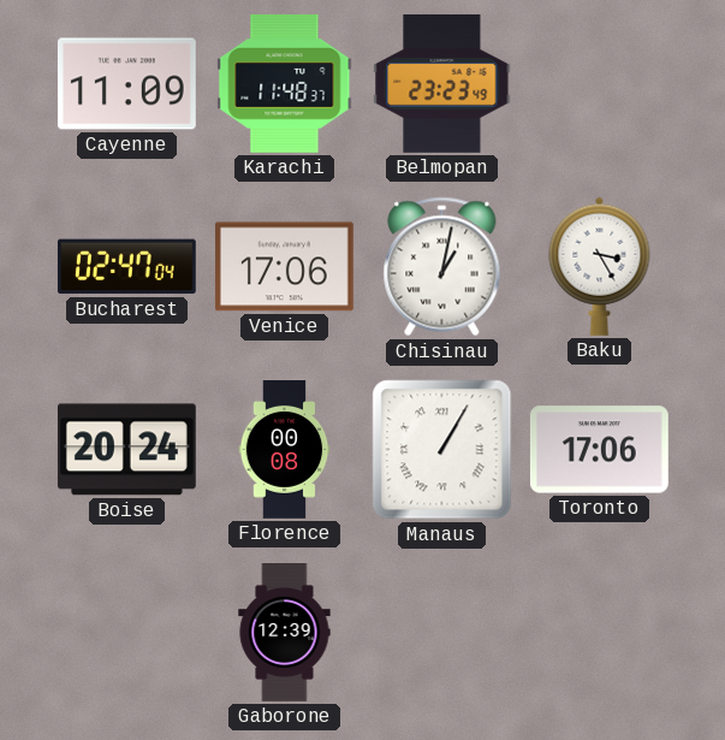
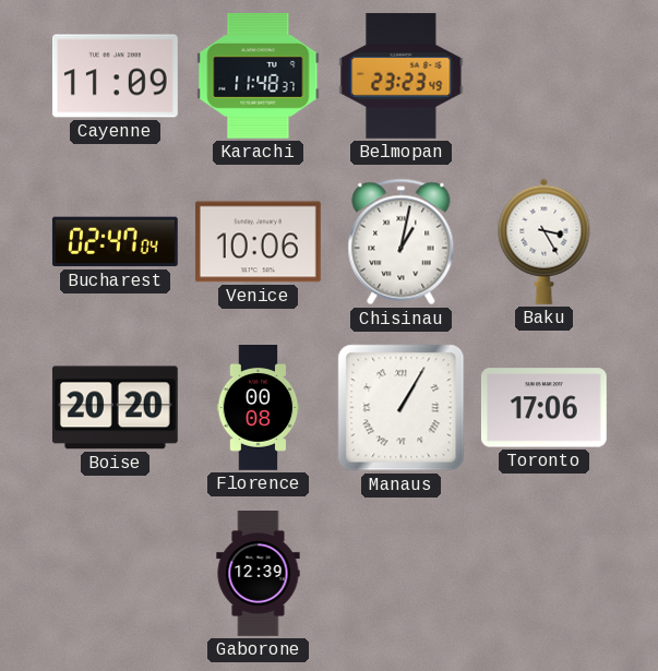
Venice: 17:06 -> 10:06 (258, 242)
Boise: 20:24 -> 20:20 (115, 408)
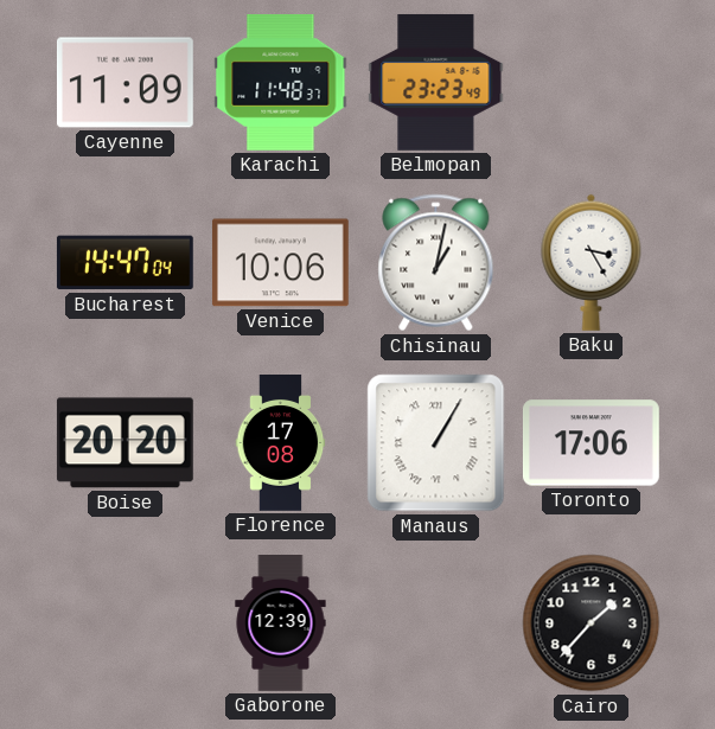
Bucharest: 02:47 -> 14:47 (125, 263)
Florence: 00:08 -> 17:08 (281, 443)
Cairo: none -> 1:37 (592, 624)
